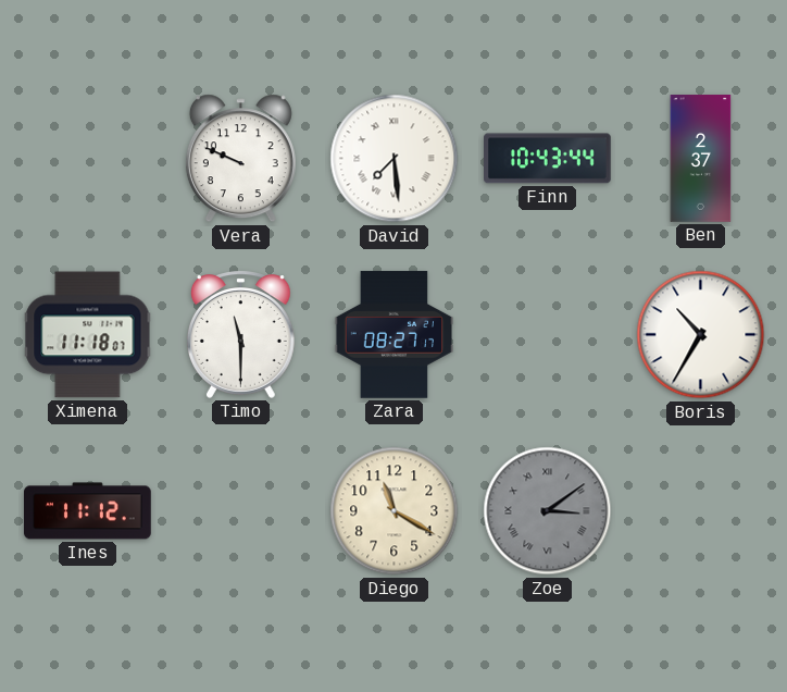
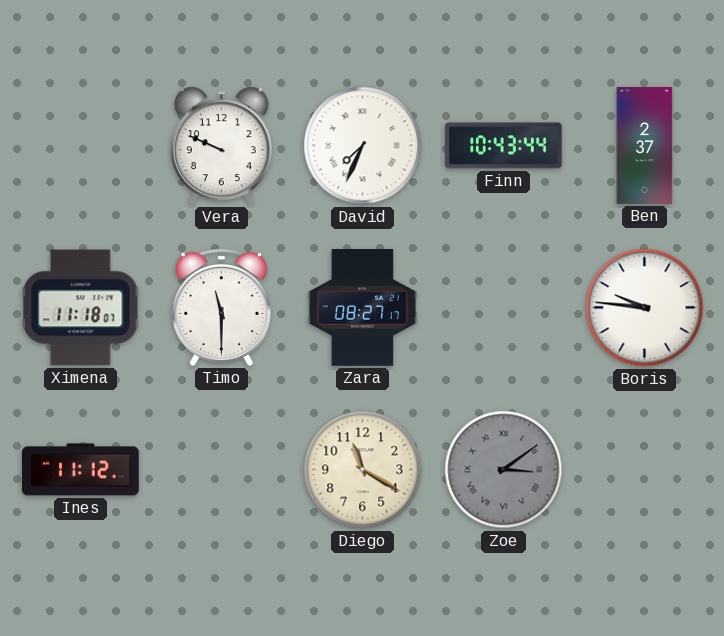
David: 7:29 -> 7:34 (363, 146)
Boris: 10:35 -> 9:46 (645, 308)
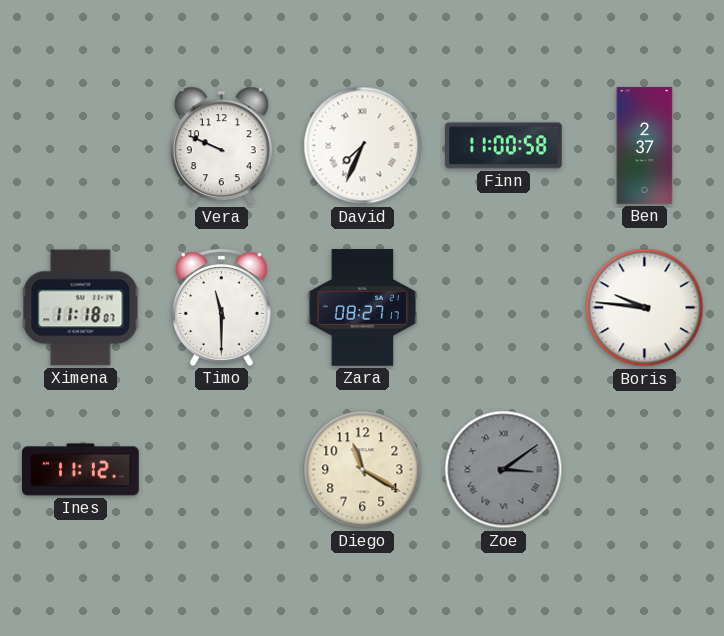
Finn: 10:43 -> 11:00 (504, 146)
